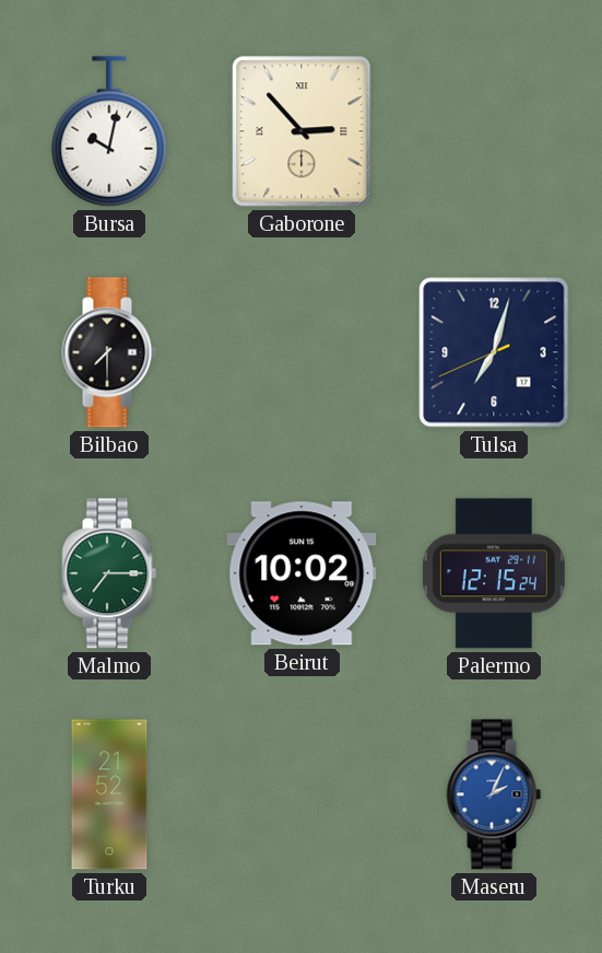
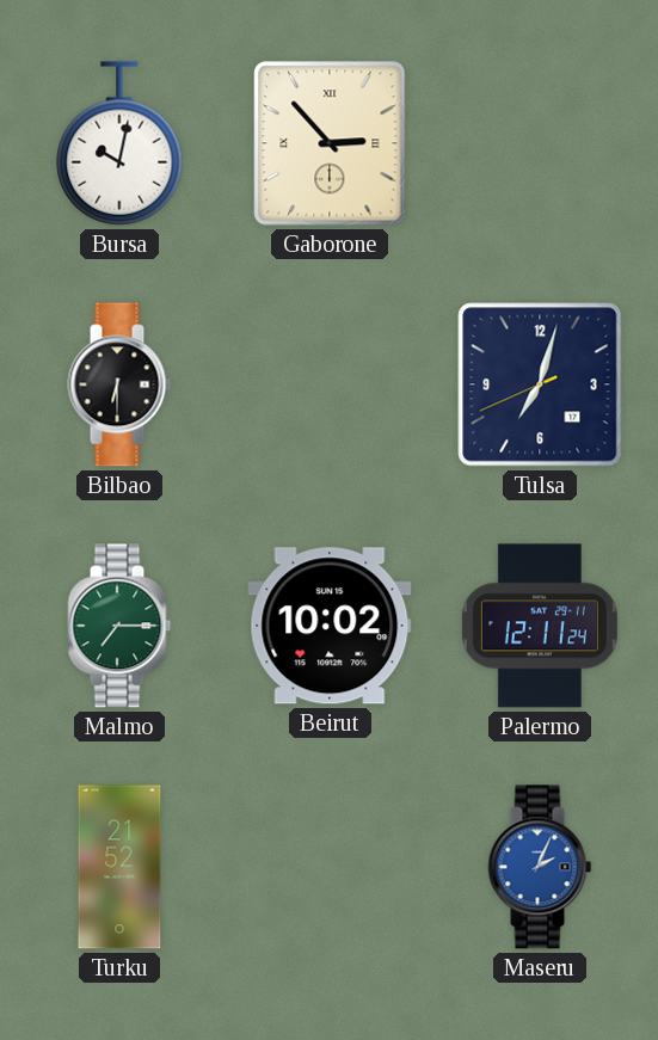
Bilbao: 7:30 -> 6:30 (119, 384)
Palermo: 12:15 -> 12:11 (540, 626)
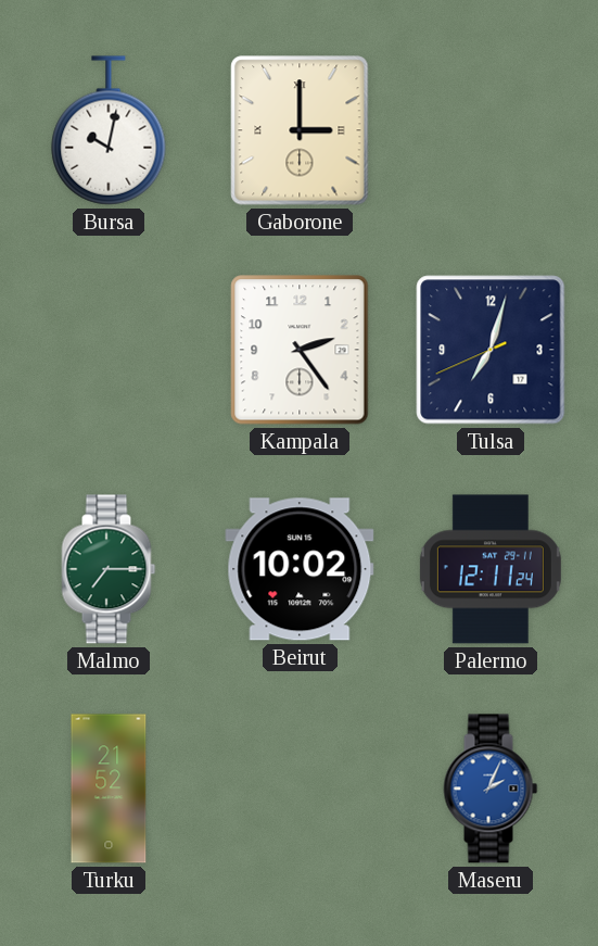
Gaborone: 2:53 -> 3:00 (300, 130)
Bilbao: 6:30 -> none (119, 384)
Kampala: none -> 2:24 (300, 350)
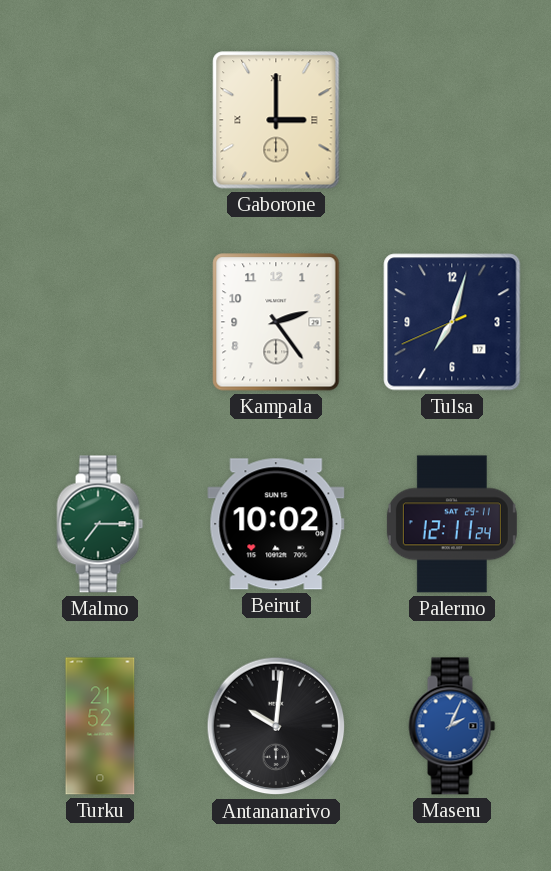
Bursa: 10:02 -> none (109, 130)
Antananarivo: none -> 10:01 (276, 726)
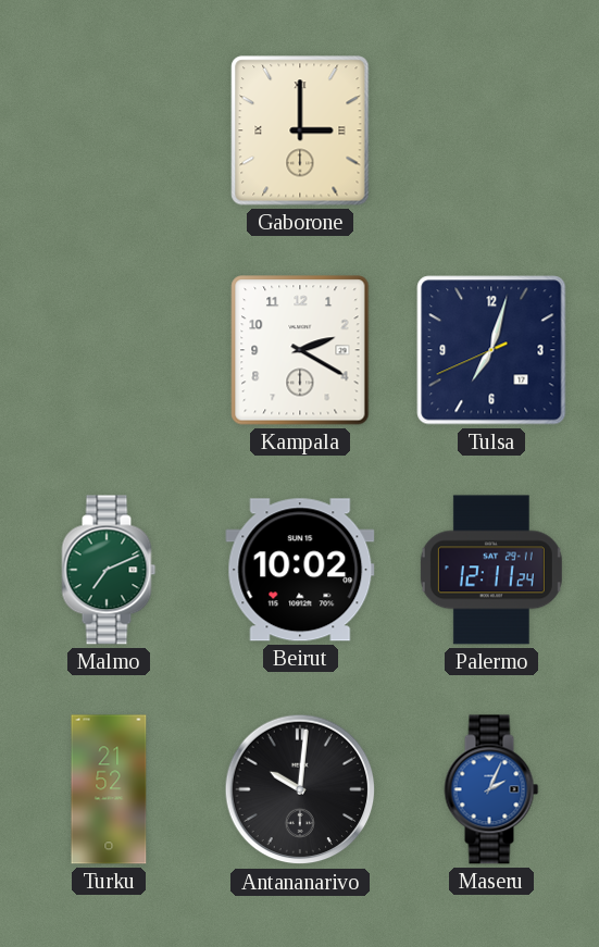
Kampala: 2:24 -> 2:20 (300, 350)
Malmo: 7:15 -> 7:11 (109, 570)
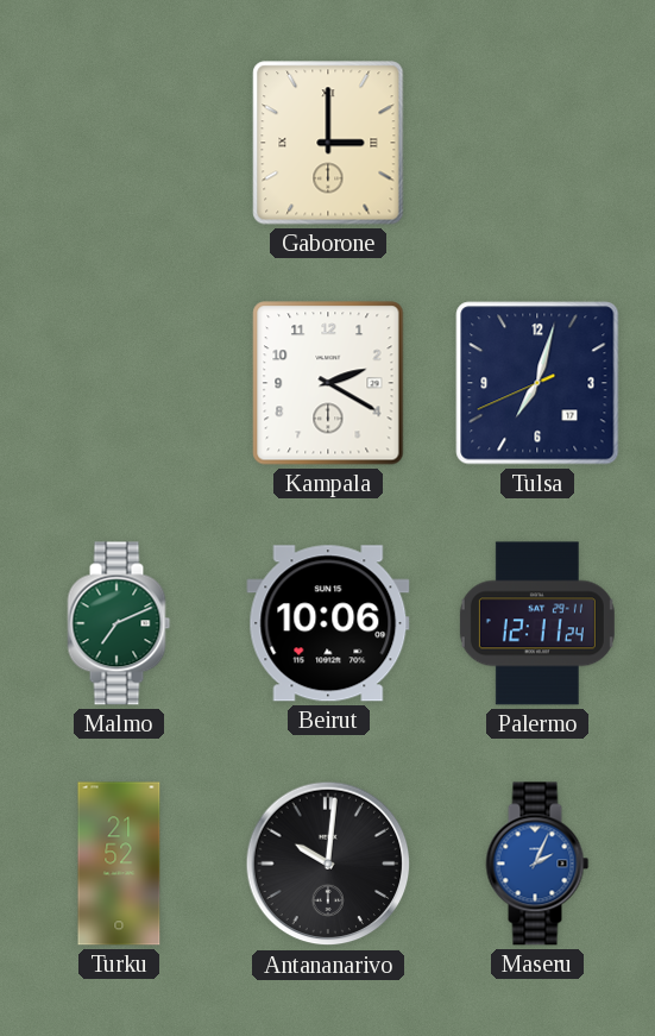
Beirut: 10:02 -> 10:06 (328, 623)
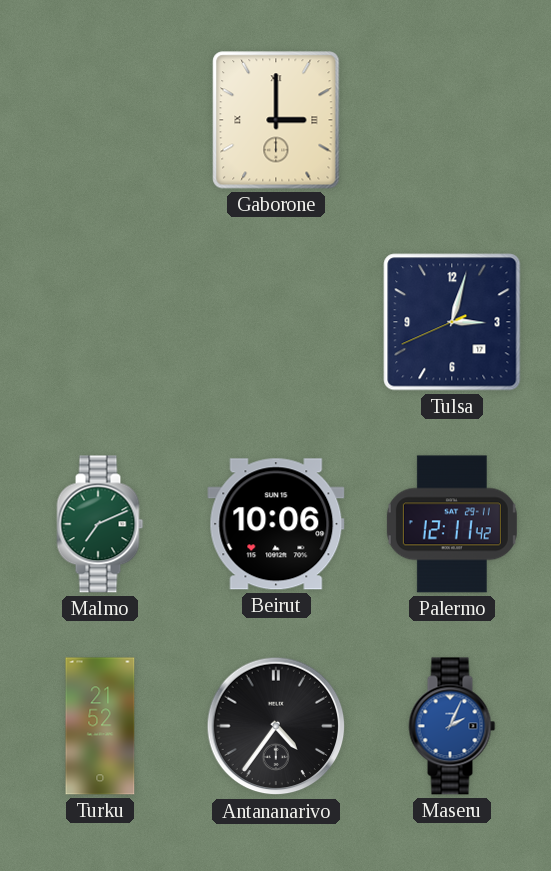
Kampala: 2:20 -> none (328, 383)
Tulsa: 7:02 -> 3:02 (452, 322)
Palermo: 12:11:24 -> 12:11:42 (452, 524)
Antananarivo: 10:01 -> 4:36 (276, 726)
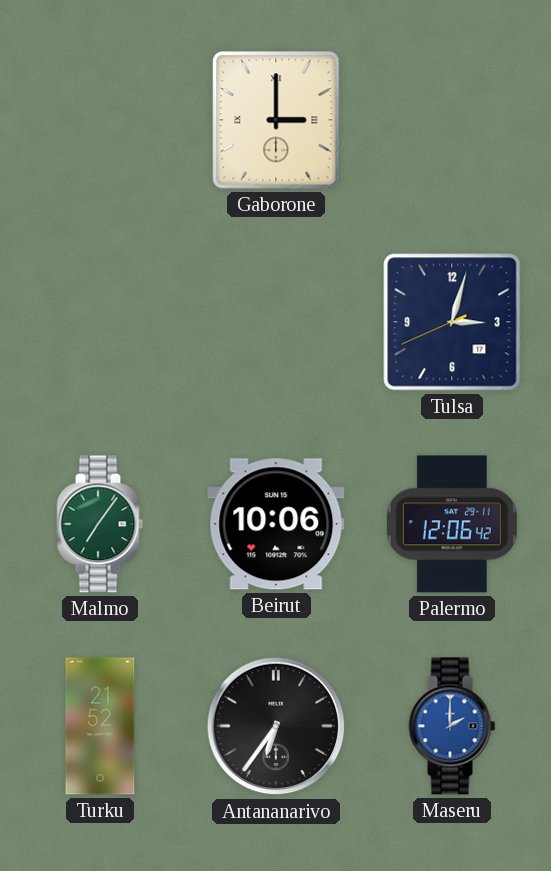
Malmo: 7:11 -> 7:06 (100, 524)
Palermo: 12:11 -> 12:06 (452, 524)
Antananarivo: 4:36 -> 6:36 (276, 726)
Maseru: 2:04 -> 2:00 (452, 726)
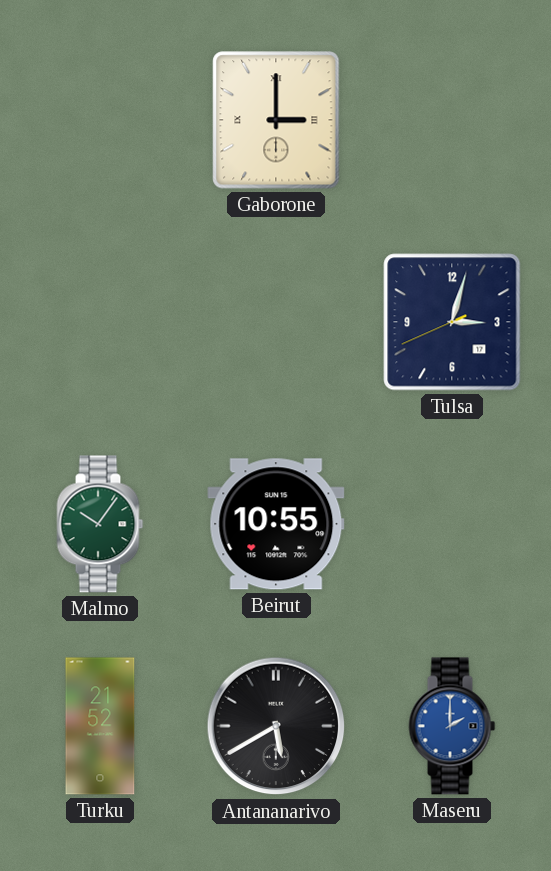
Malmo: 7:06 -> 10:06 (100, 524)
Beirut: 10:06 -> 10:55 (276, 524)
Palermo: 12:06 -> none (452, 524)
Antananarivo: 6:36 -> 5:40 (276, 726)
